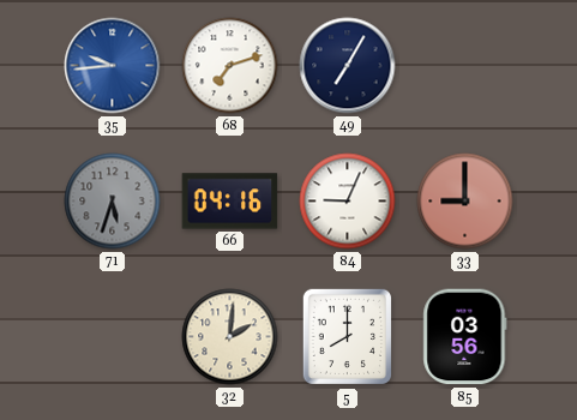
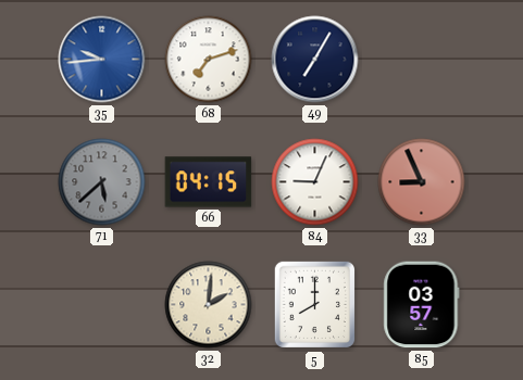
71: 5:33 -> 5:38 (102, 182)
66: 04:16 -> 04:15 (209, 182)
33: 9:00 -> 8:56 (422, 182)
85: 03:56 -> 03:57 (422, 305)
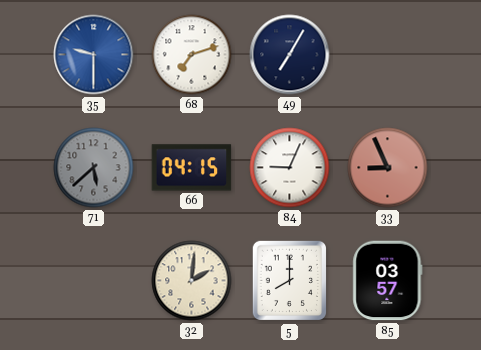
35: 9:44 -> 9:30 (94, 55)
